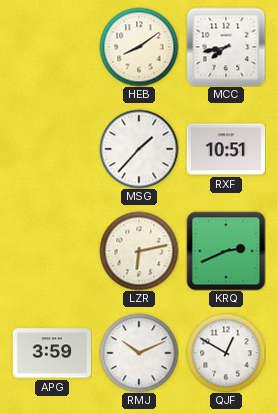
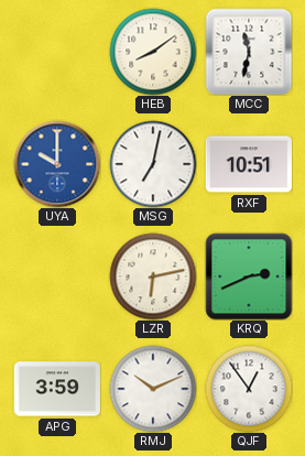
MCC: 7:43 -> 11:32 (249, 52)
UYA: none -> 10:00 (57, 164)
MSG: 1:37 -> 7:02 (153, 164)
QJF: 12:50 -> 12:54 (249, 389)
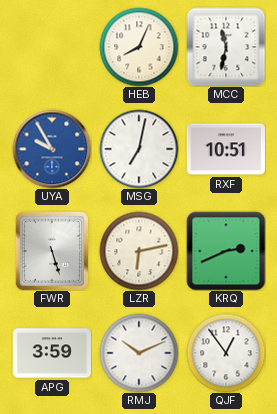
HEB: 8:09 -> 8:04 (139, 47)
UYA: 10:00 -> 9:55 (52, 149)
FWR: none -> 5:27 (52, 251)
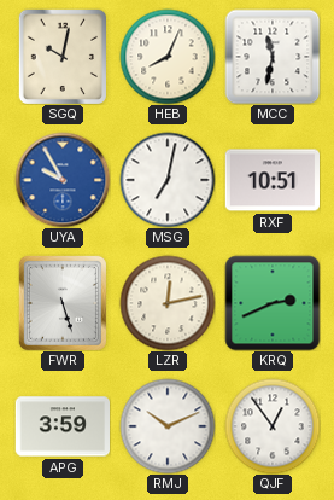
SGQ: none -> 10:02 (61, 56)
LZR: 6:13 -> 12:13 (168, 303)
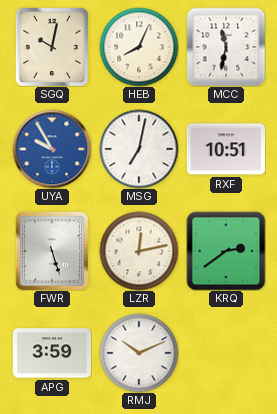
KRQ: 2:41 -> 2:39 (226, 251)
QJF: 12:54 -> none (273, 426)
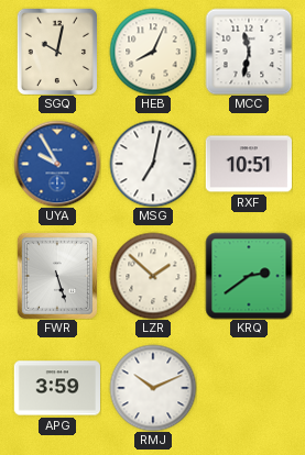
LZR: 12:13 -> 1:52 (153, 276)
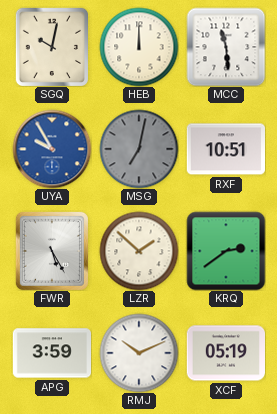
HEB: 8:04 -> 12:00 (139, 47)
MCC: 11:32 -> 11:29 (226, 47)
MSG dial: white -> grey (139, 149)
FWR: 5:27 -> 5:25 (52, 251)
XCF: none -> 05:19 (225, 353)
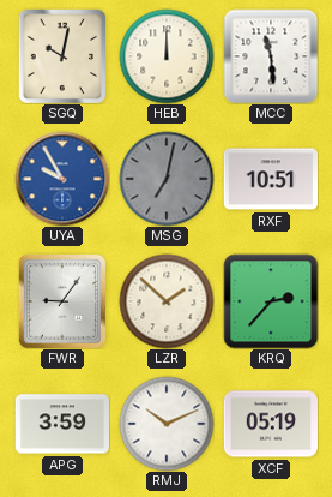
FWR: 5:25 -> 9:06 (62, 301)
KRQ: 2:39 -> 2:37 (271, 301)
